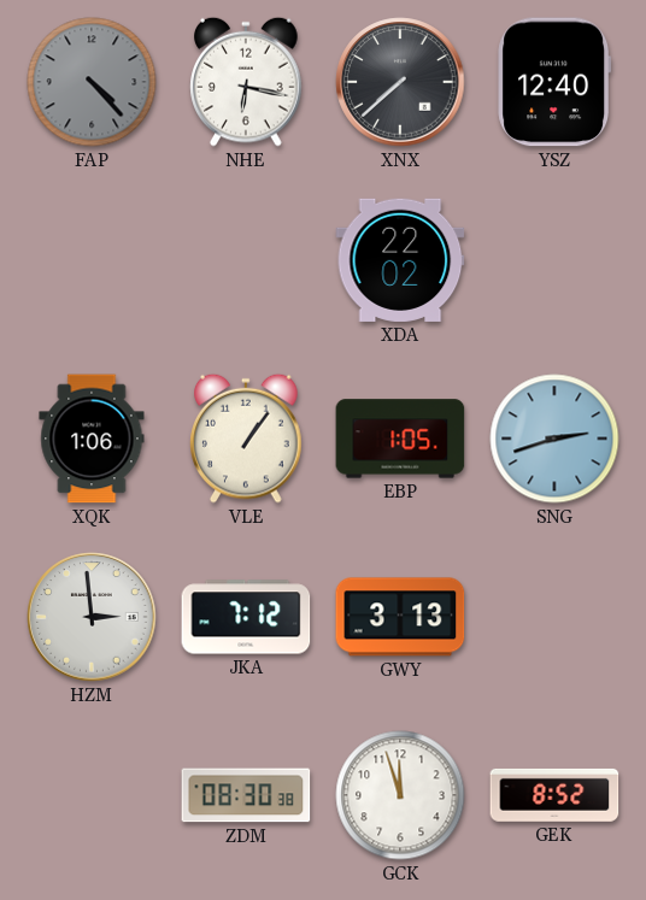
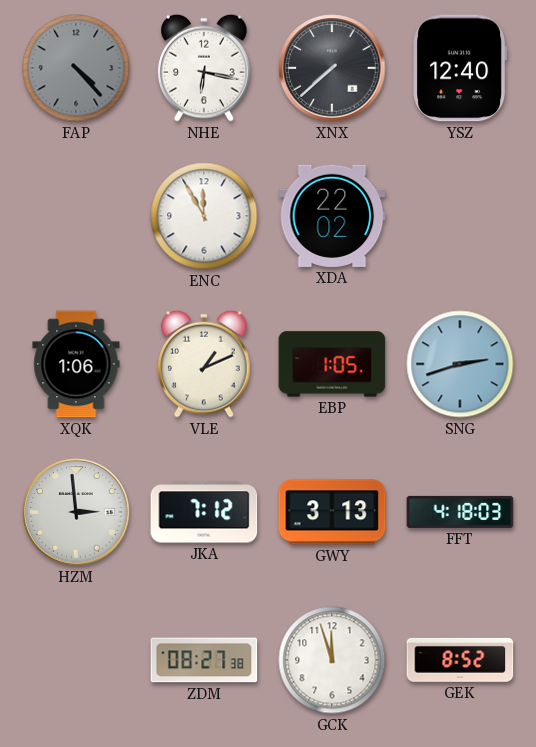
ENC: none -> 11:55 (204, 216)
VLE: 1:06 -> 1:11 (204, 364)
FFT: none -> 4:18 (460, 512)
ZDM: 08:30 -> 08:27 (204, 660)
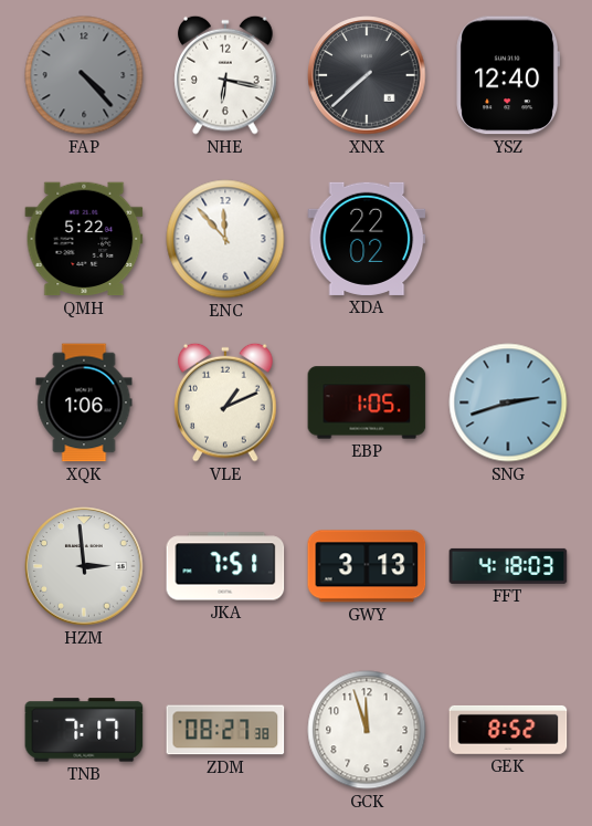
QMH: none -> 5:22 (84, 239)
ENC: 11:55 -> 11:53 (225, 239)
JKA: 7:12 -> 7:51 (225, 566)
TNB: none -> 7:17 (84, 730)
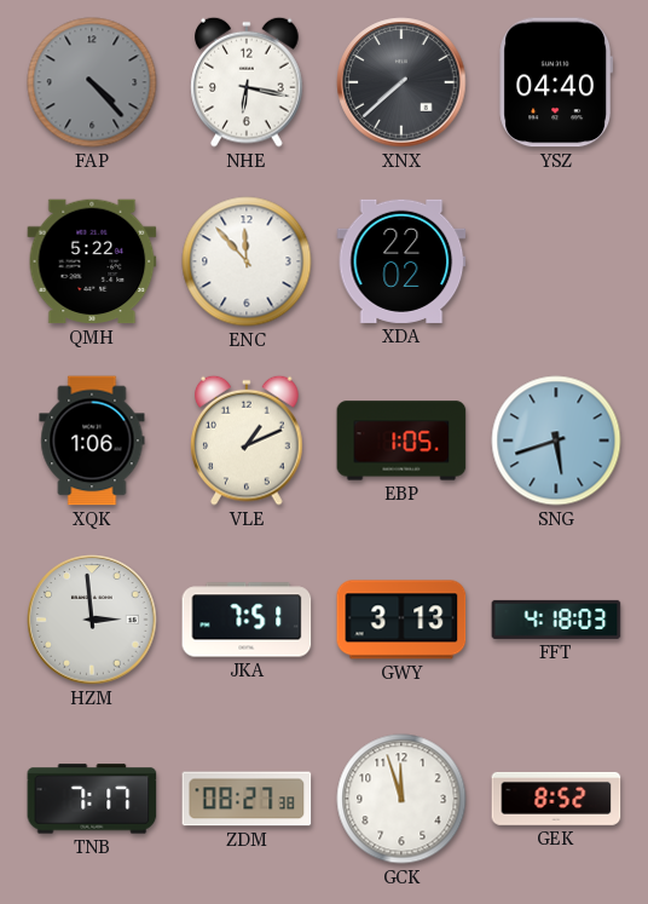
YSZ: 12:40 -> 04:40 (556, 82)
SNG: 2:42 -> 5:42 (556, 441)
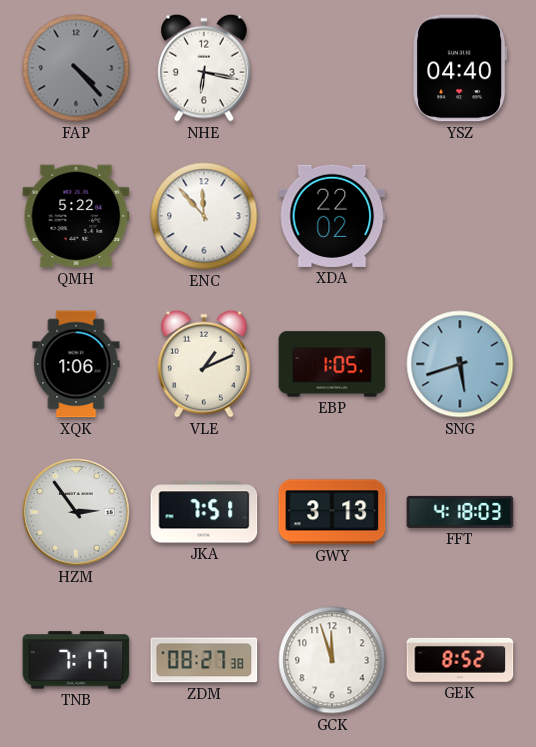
XNX: 7:38 -> none (401, 82)
HZM: 2:59 -> 2:54 (76, 512)
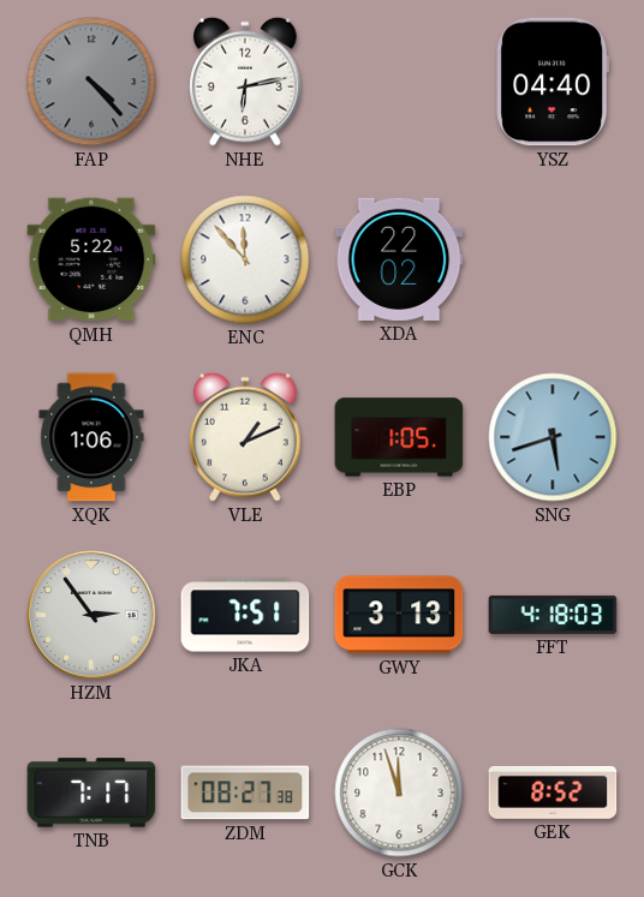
NHE: 6:17 -> 6:13 (245, 82)
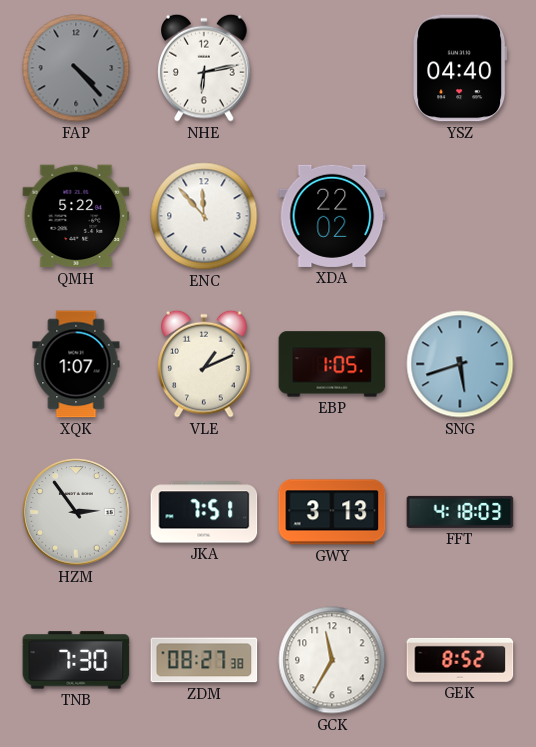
XQK: 1:06 -> 1:07 (76, 364)
TNB: 7:17 -> 7:30 (76, 660)
GCK: 11:57 -> 11:35 (332, 660)
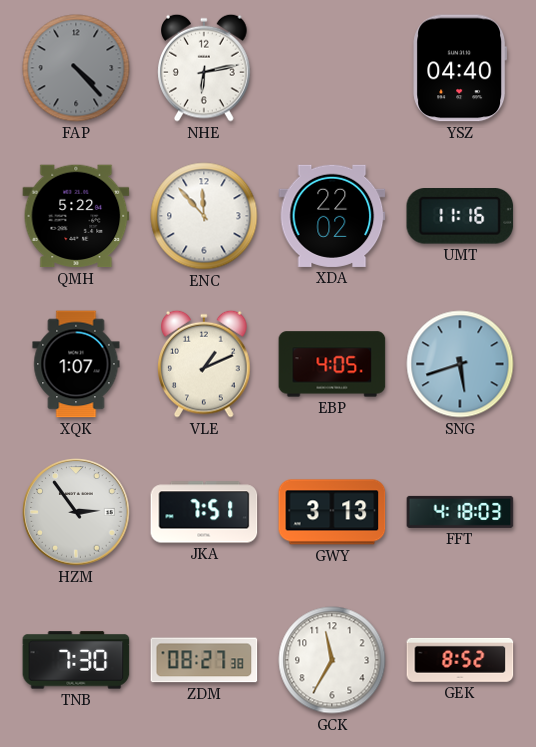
UMT: none -> 11:16 (460, 216)
EBP: 1:05 -> 4:05 (332, 364)
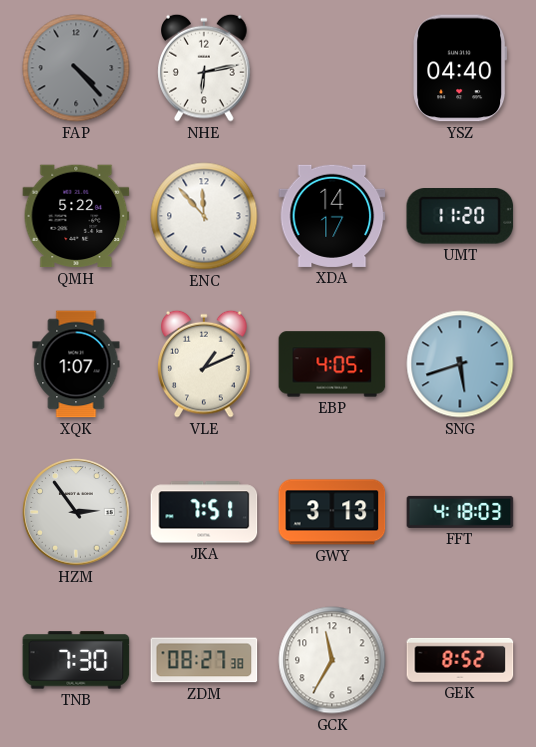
XDA: 22:02 -> 14:17 (332, 216)
UMT: 11:16 -> 11:20 (460, 216)
